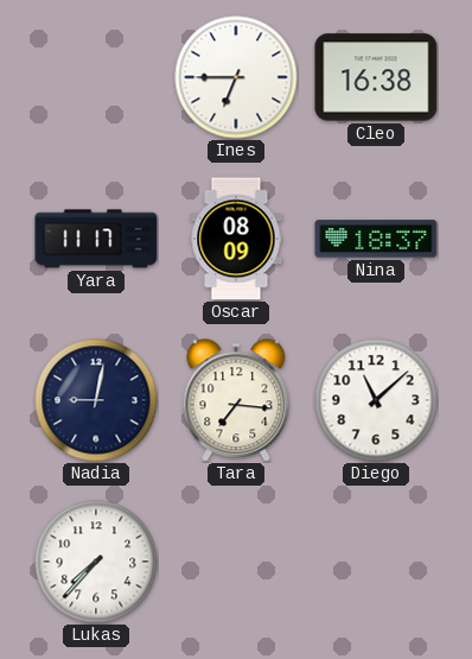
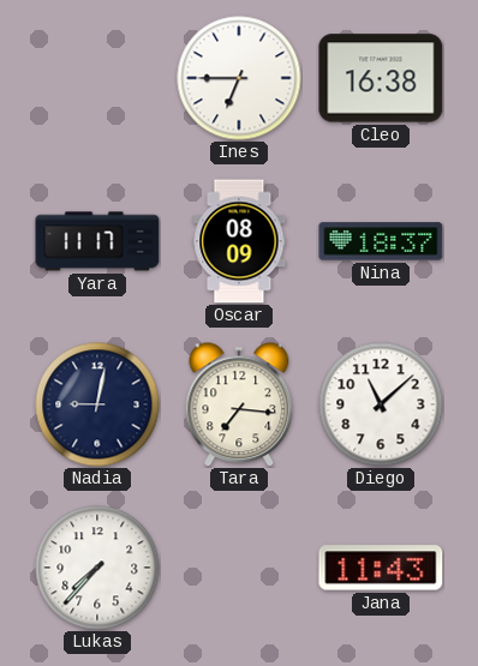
Jana: none -> 11:43 (381, 568)
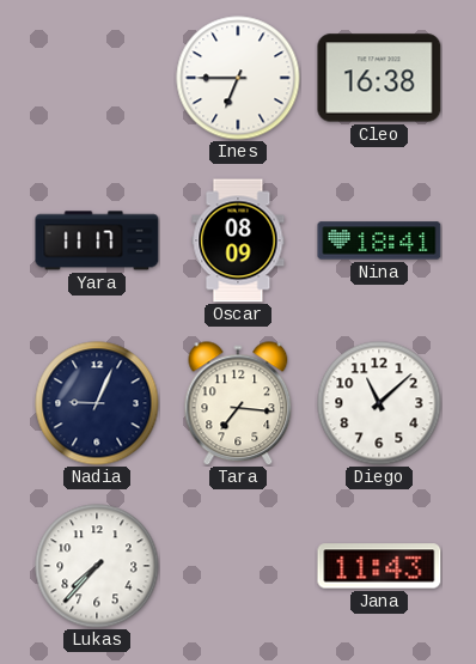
Nina: 18:37 -> 18:41 (379, 240)
Nadia: 9:02 -> 9:04 (97, 403)
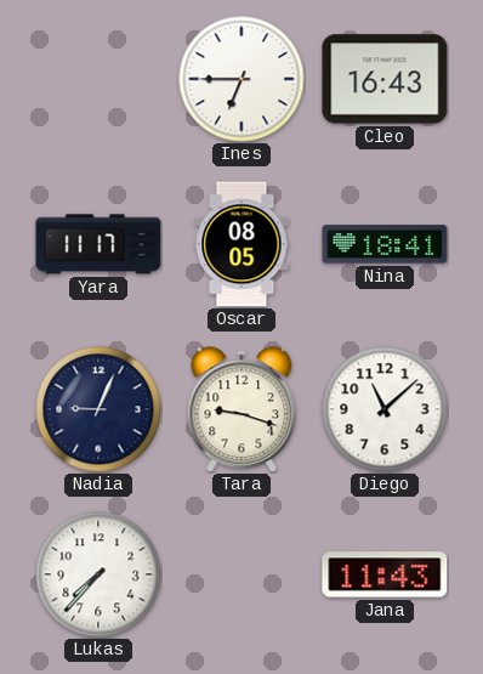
Cleo: 16:38 -> 16:43 (385, 79)
Oscar: 08:09 -> 08:05 (241, 244)
Tara: 7:16 -> 9:18 (241, 409)
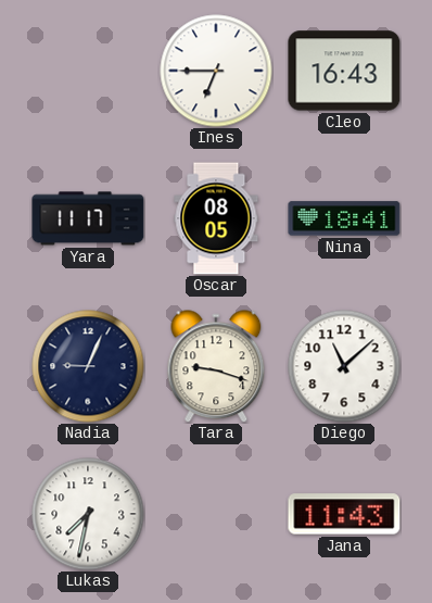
Lukas: 7:37 -> 7:32 (88, 514)
